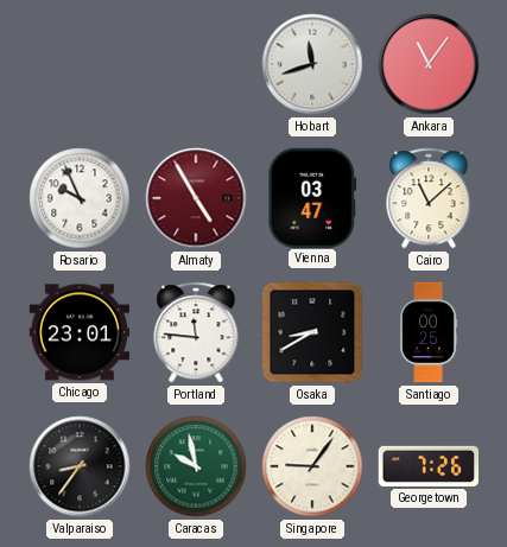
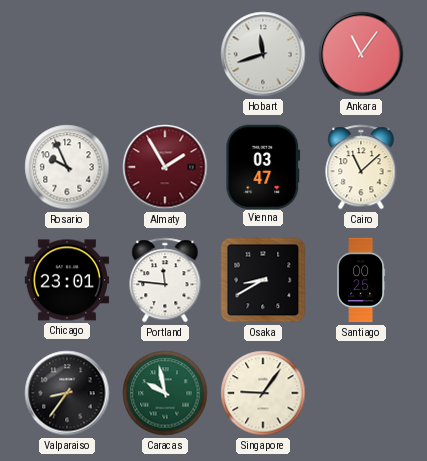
Almaty: 4:55 -> 1:55 (165, 167)
Georgetown: 7:26 -> none (427, 466)
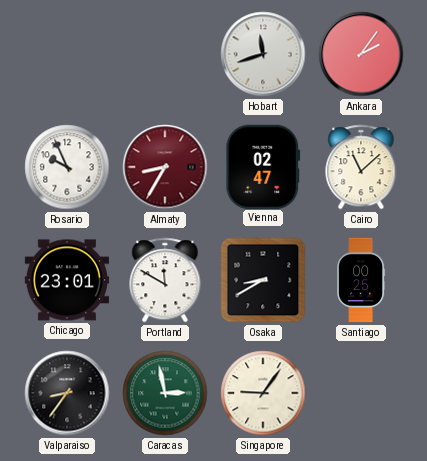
Ankara: 11:06 -> 2:06 (361, 54)
Almaty: 1:55 -> 8:35 (165, 167)
Vienna: 03:47 -> 02:47 (263, 166)
Portland: 11:46 -> 11:50 (165, 280)
Caracas: 9:58 -> 2:58 (165, 393)
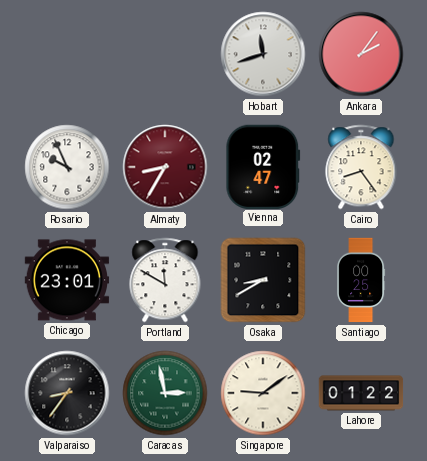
Cairo: 11:08 -> 8:24 (361, 167)
Singapore: 9:06 -> 9:09 (263, 393)
Lahore: none -> 01:22 (361, 393)
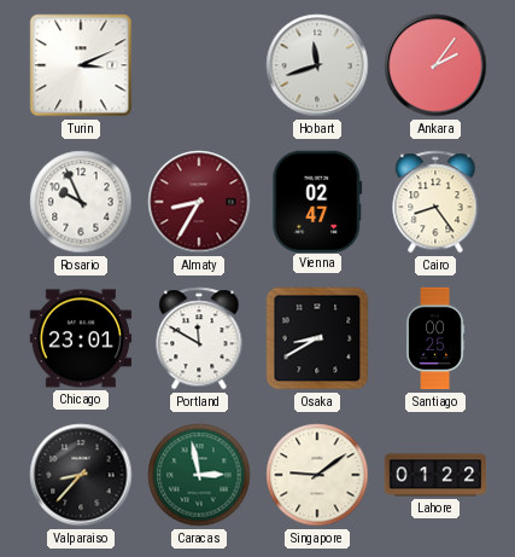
Turin: none -> 3:11 (81, 65)
Valparaiso: 8:36 -> 8:37 (81, 475)
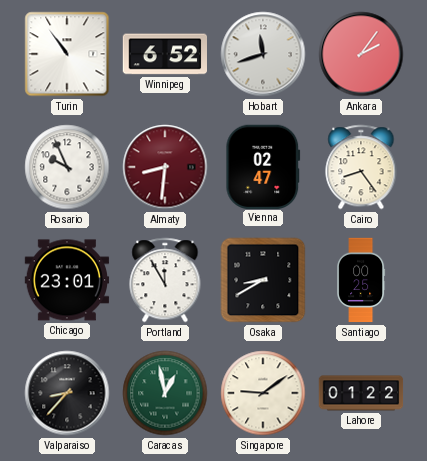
Turin: 3:11 -> 10:54 (67, 54)
Winnipeg: none -> 6:52 (164, 54)
Almaty: 8:35 -> 8:31 (165, 167)
Portland: 11:50 -> 11:55 (165, 280)
Caracas: 2:58 -> 12:58 (165, 393)
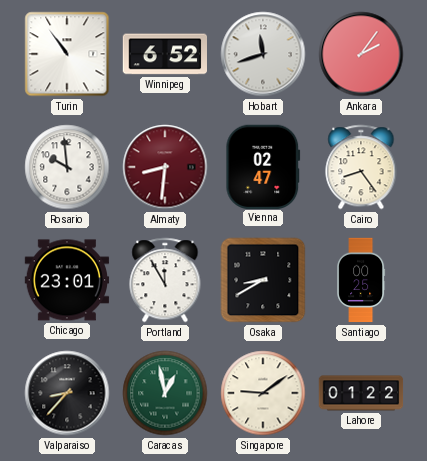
Rosario: 9:56 -> 9:59 (67, 167)
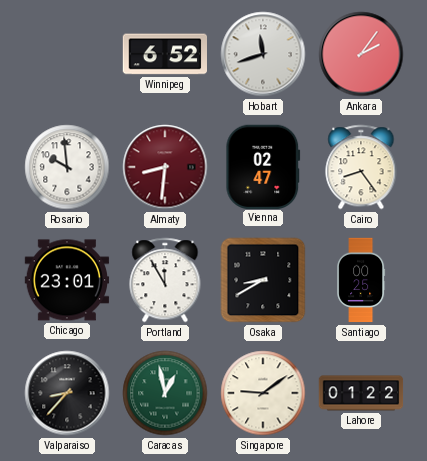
Turin: 10:54 -> none (67, 54)
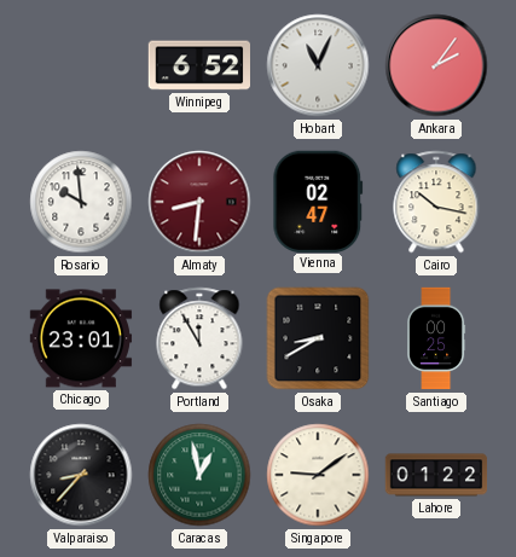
Hobart: 11:42 -> 11:04 (318, 65)
Cairo: 8:24 -> 10:17 (436, 202)
